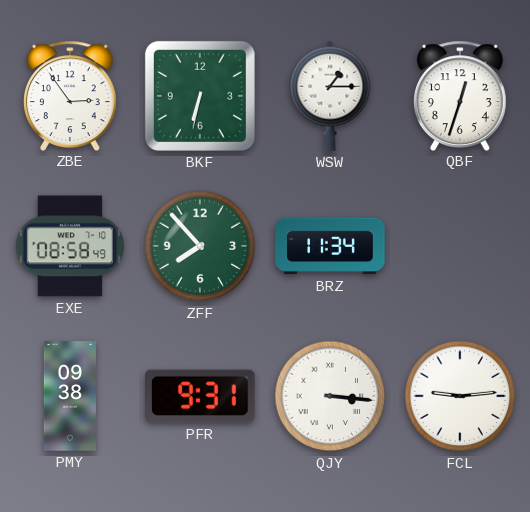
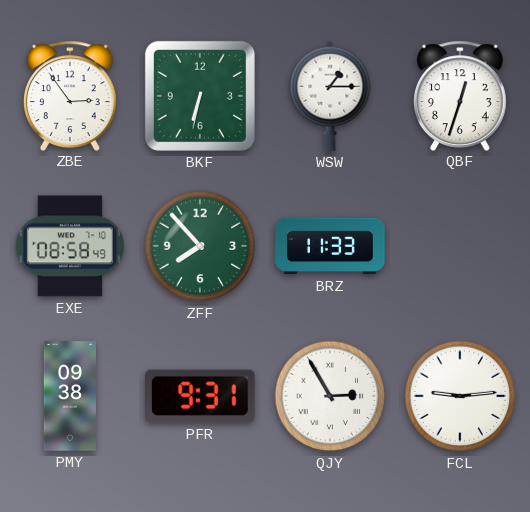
BRZ: 11:34 -> 11:33 (330, 246)
QJY: 3:16 -> 2:55 (330, 396)
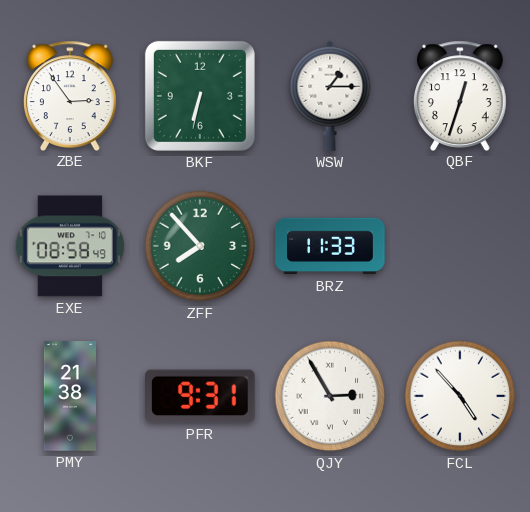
PMY: 09:38 -> 21:38 (70, 396)
FCL: 9:14 -> 4:53 (460, 396)
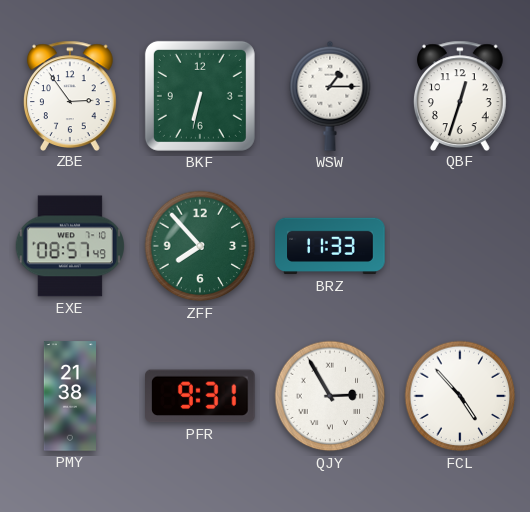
EXE: 08:58 -> 08:57 (69, 246)
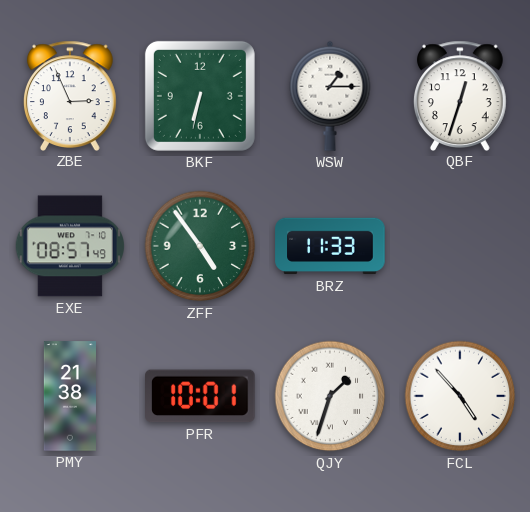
ZBE: 2:54 -> 2:56 (70, 95)
ZFF: 7:53 -> 4:54 (200, 246)
PFR: 9:31 -> 10:01 (201, 396)
QJY: 2:55 -> 1:33 (330, 396)
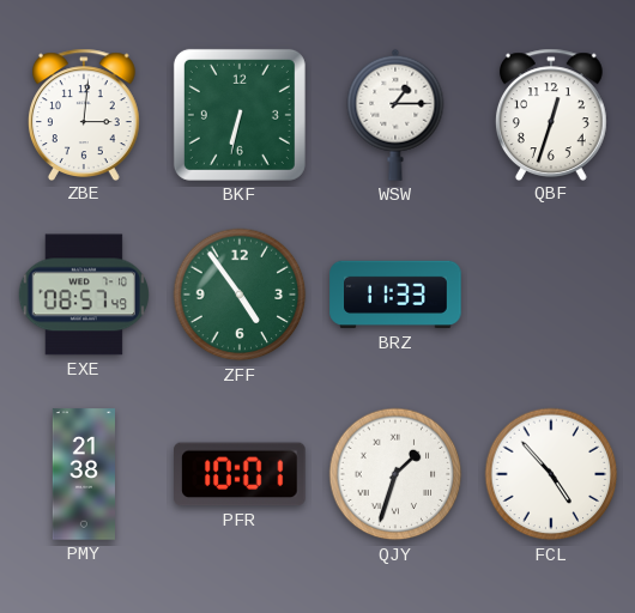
ZBE: 2:56 -> 3:01 (84, 114)
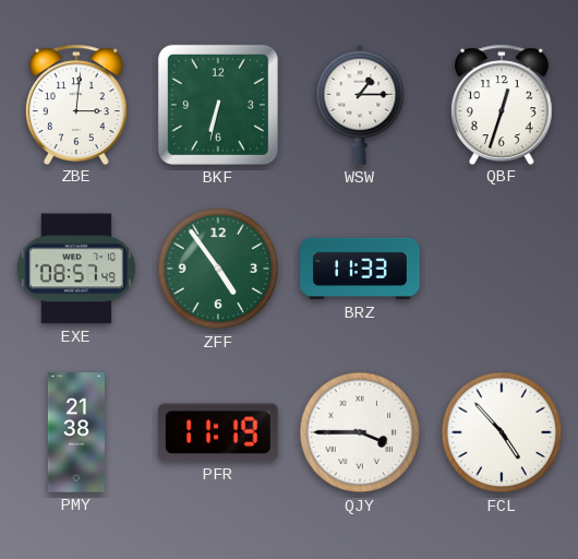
PFR: 10:01 -> 11:19 (219, 432)
QJY: 1:33 -> 3:45 (360, 432)
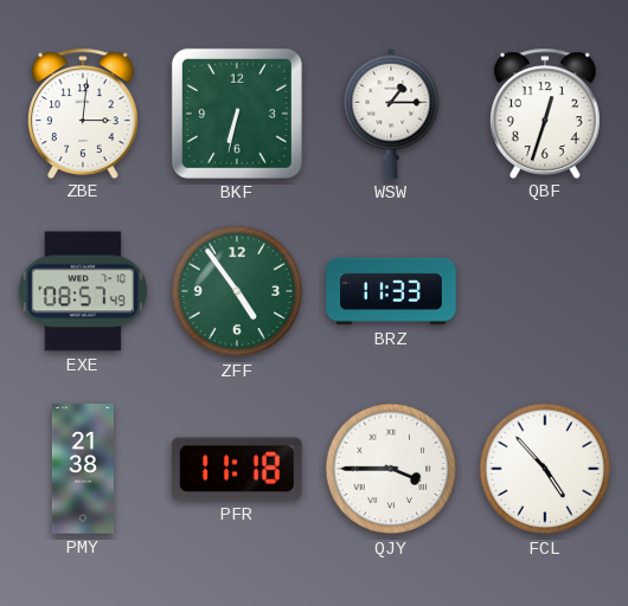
PFR: 11:19 -> 11:18 (238, 469)
